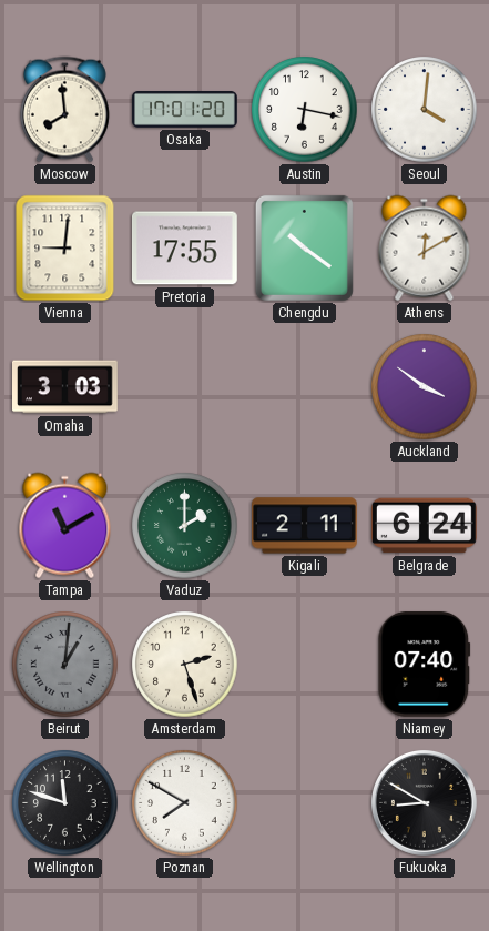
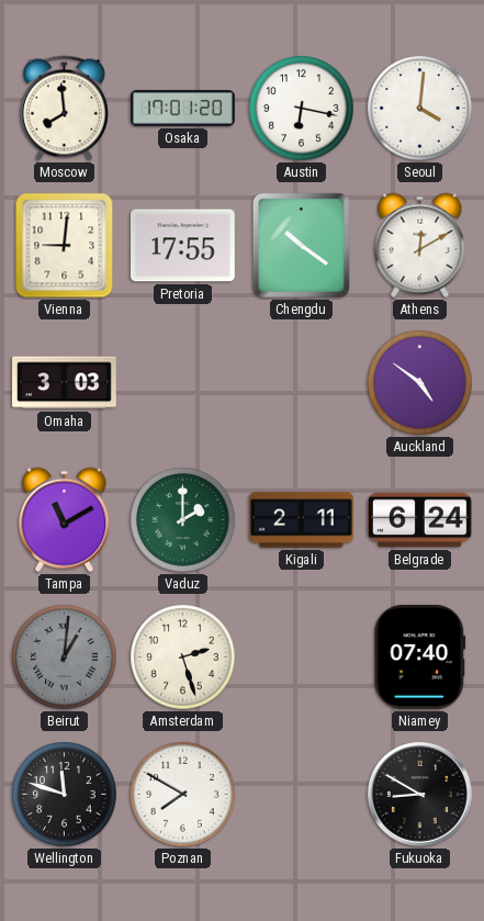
Auckland: 3:51 -> 4:51 (420, 383)
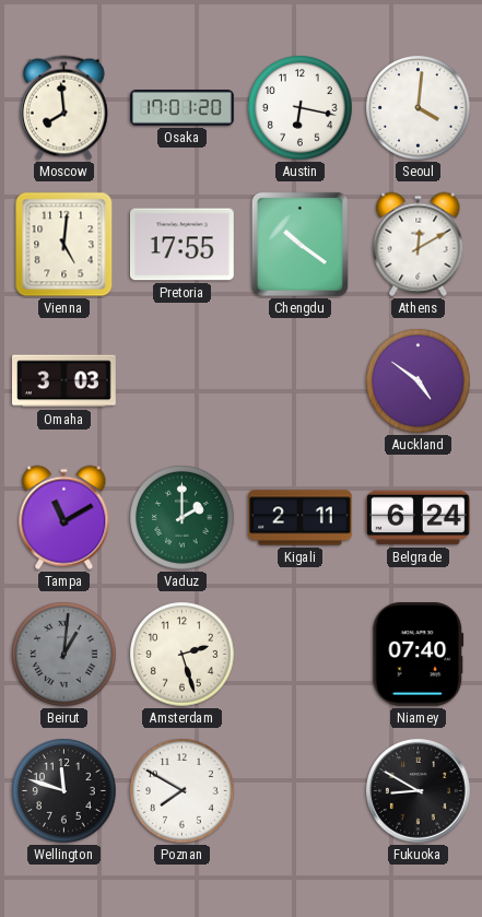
Vienna: 9:01 -> 5:01 (64, 245)
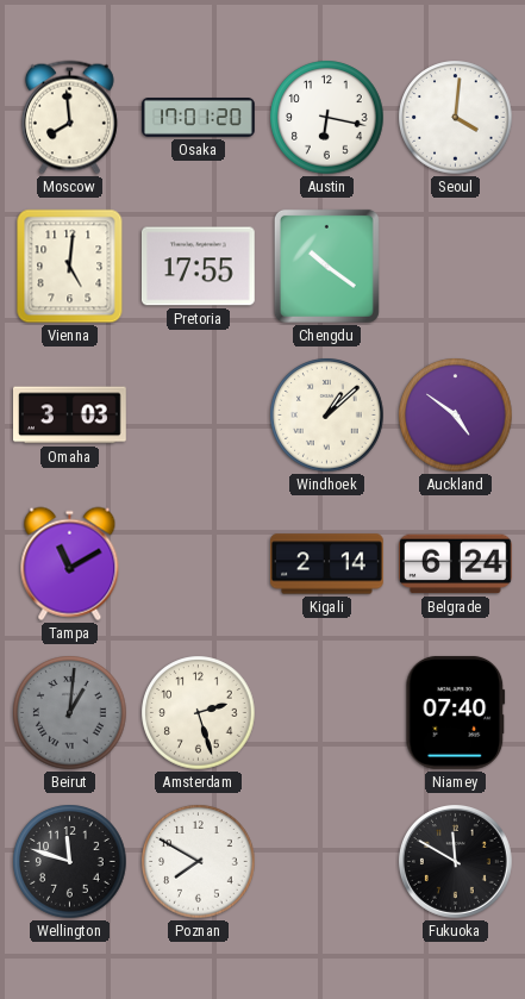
Athens: 12:10 -> none (419, 245)
Windhoek: none -> 1:08 (327, 416)
Vaduz: 2:00 -> none (183, 518)
Kigali: 2:11 -> 2:14 (327, 564)
Fukuoka: 8:50 -> 11:50 (455, 861)
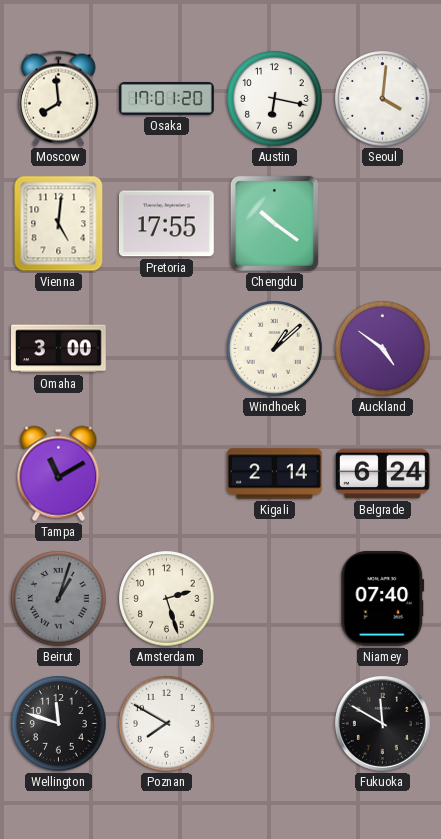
Omaha: 3:03 -> 3:00 (59, 349)
Beirut: 1:01 -> 1:03 (59, 599)
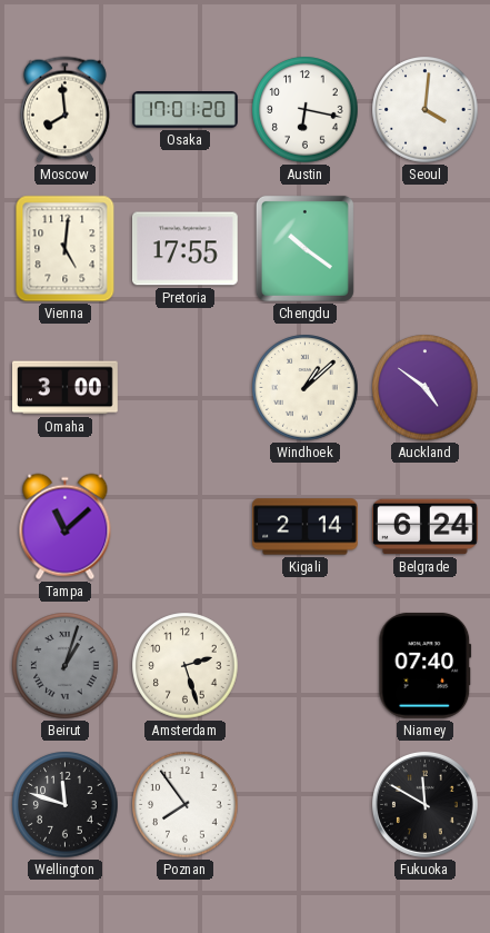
Tampa: 11:10 -> 11:08 (66, 527)
Poznan: 7:50 -> 7:54 (186, 805)
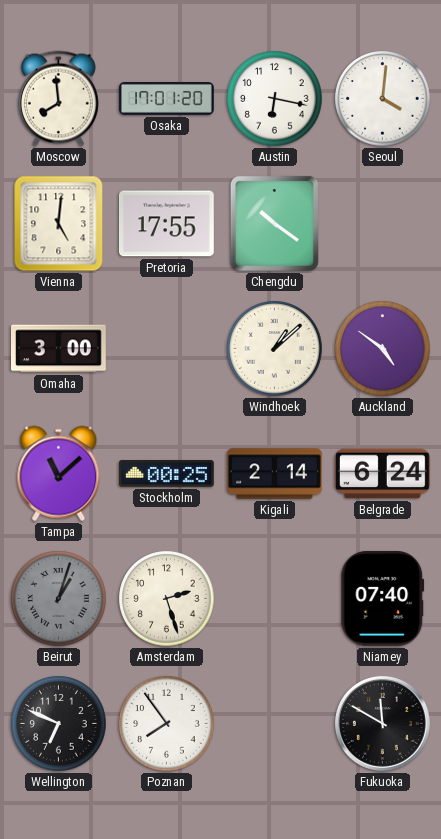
Stockholm: none -> 00:25 (167, 474)
Wellington: 11:48 -> 6:49 (59, 724)
